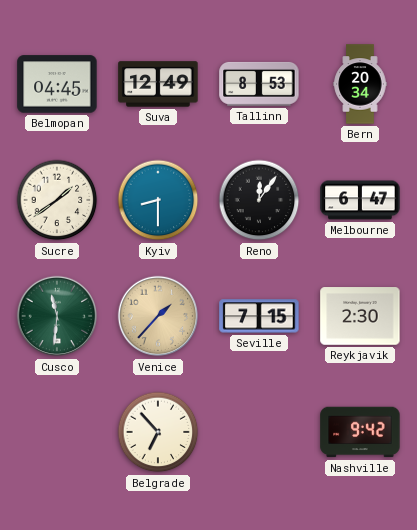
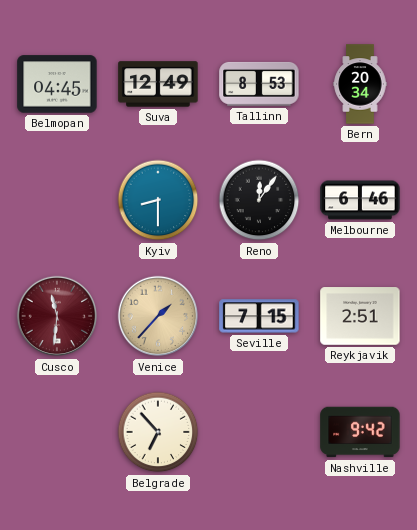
Sucre: 1:39 -> none (57, 200)
Melbourne: 6:47 -> 6:46 (360, 200)
Cusco dial: green -> burgundy (57, 316)
Reykjavik: 2:30 -> 2:51 (360, 316)
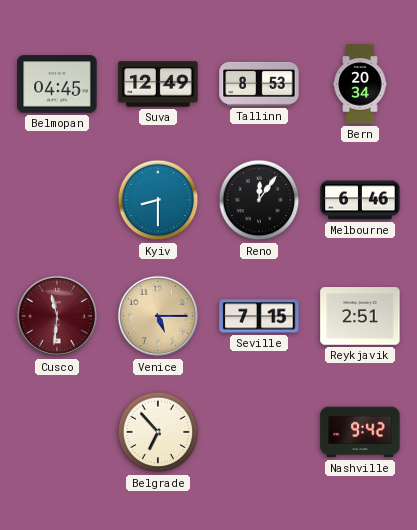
Venice: 1:37 -> 5:15 (158, 316)
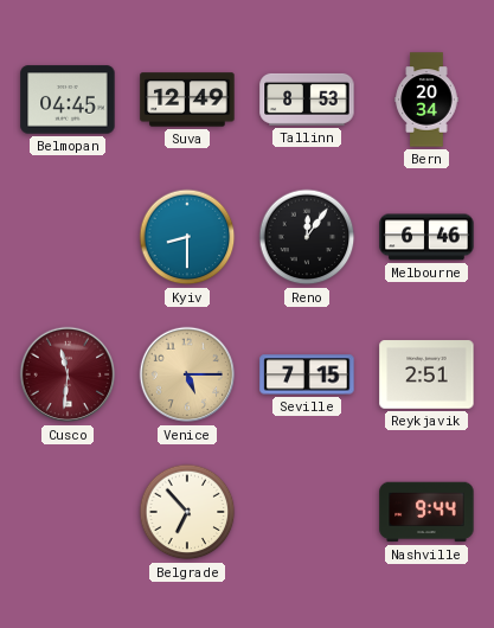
Nashville: 9:42 -> 9:44 (426, 512)
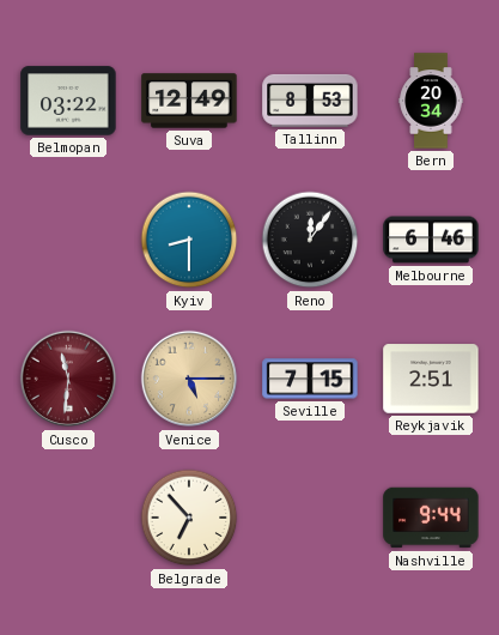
Belmopan: 04:45 -> 03:22 (68, 101)
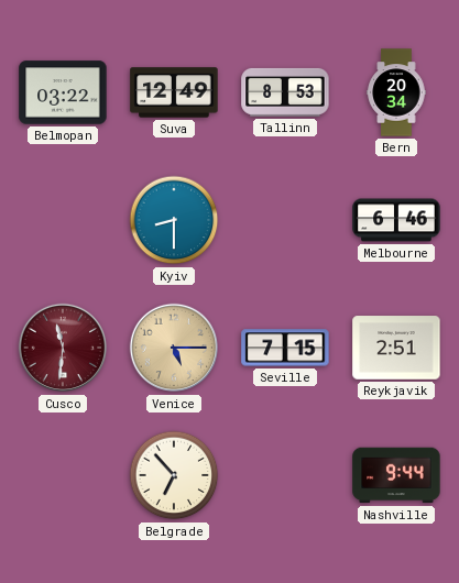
Reno: 12:06 -> none (310, 240)
